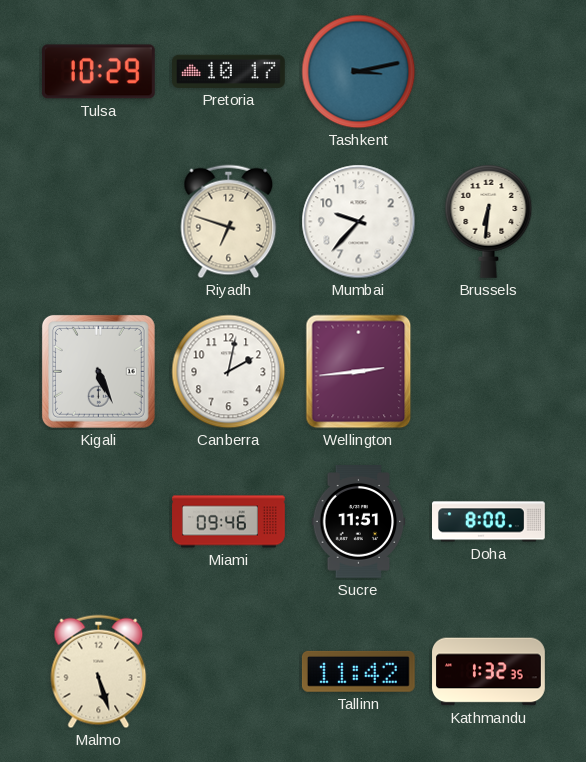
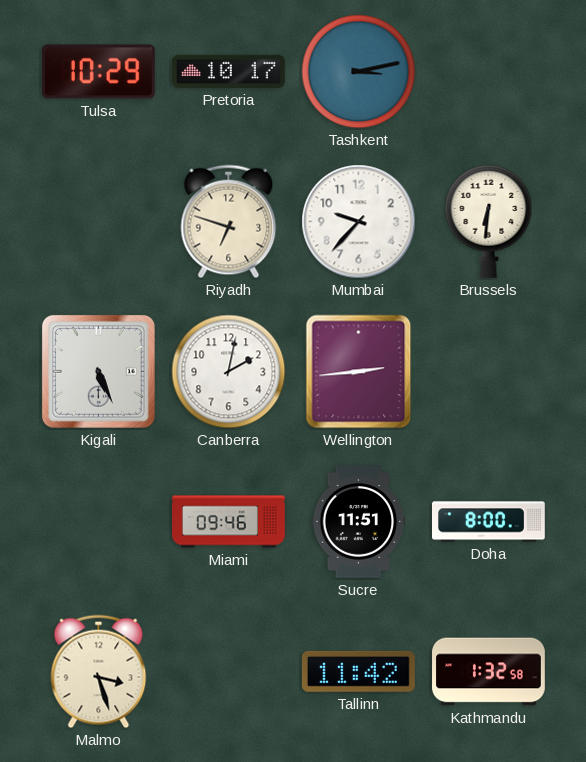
Malmo: 5:27 -> 3:27 (99, 672)
Kathmandu: 1:32:35 -> 1:32:58 (489, 672)
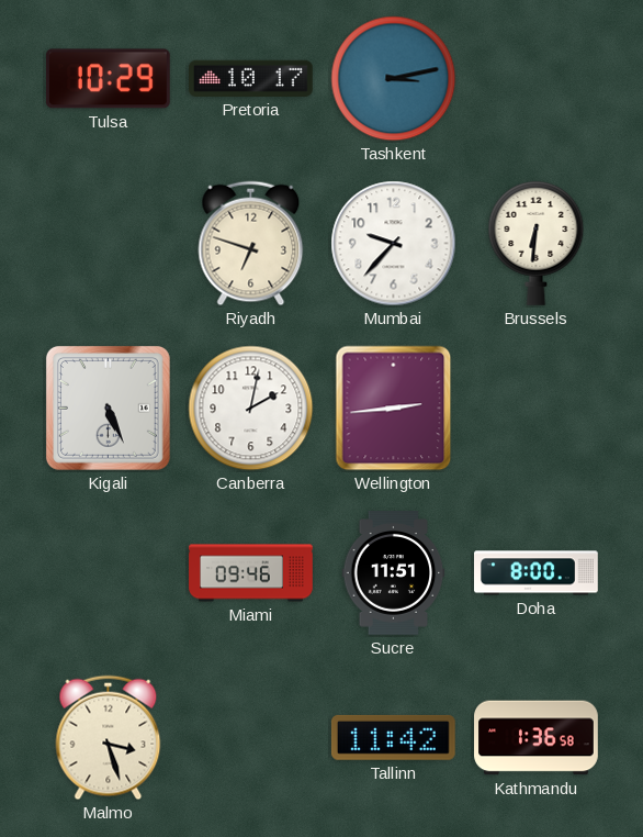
Kathmandu: 1:32 -> 1:36 (537, 738)
